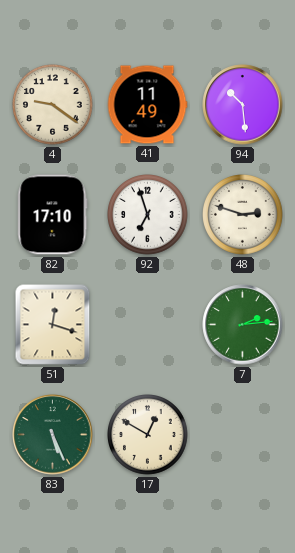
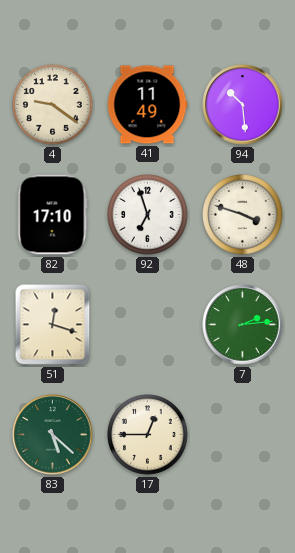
48: 2:48 -> 3:48 (243, 215)
83: 5:26 -> 5:22 (53, 435)
17: 12:50 -> 12:45 (148, 435)
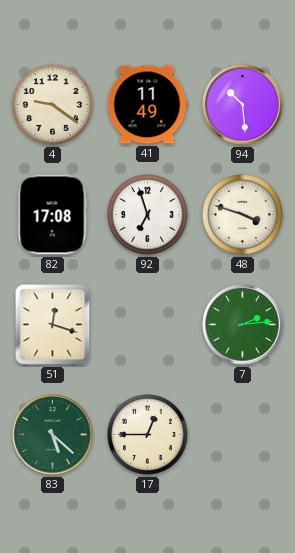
82: 17:10 -> 17:08 (53, 215)
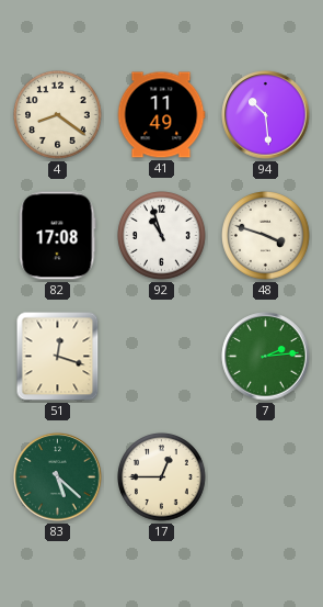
4: 9:21 -> 8:21 (58, 115)
92: 6:57 -> 10:57 (162, 236)
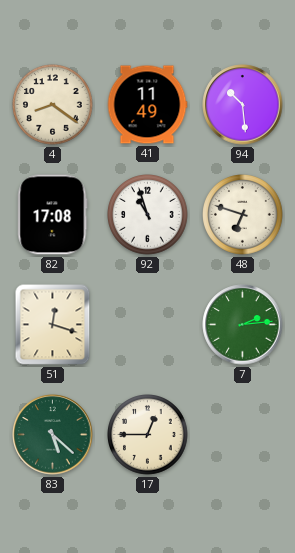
48: 3:48 -> 6:48 (243, 215)
